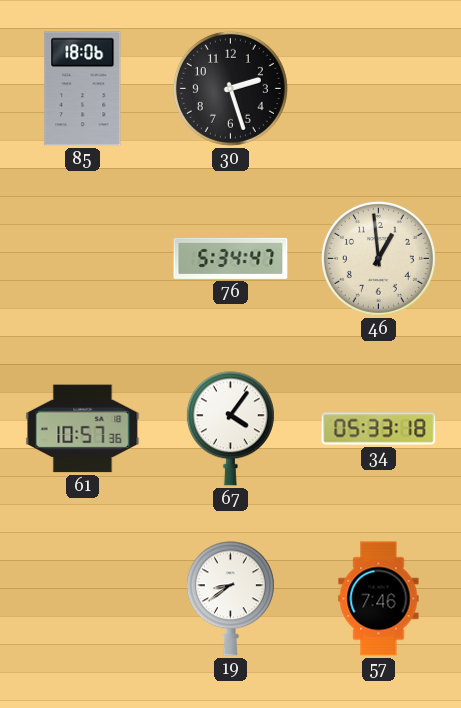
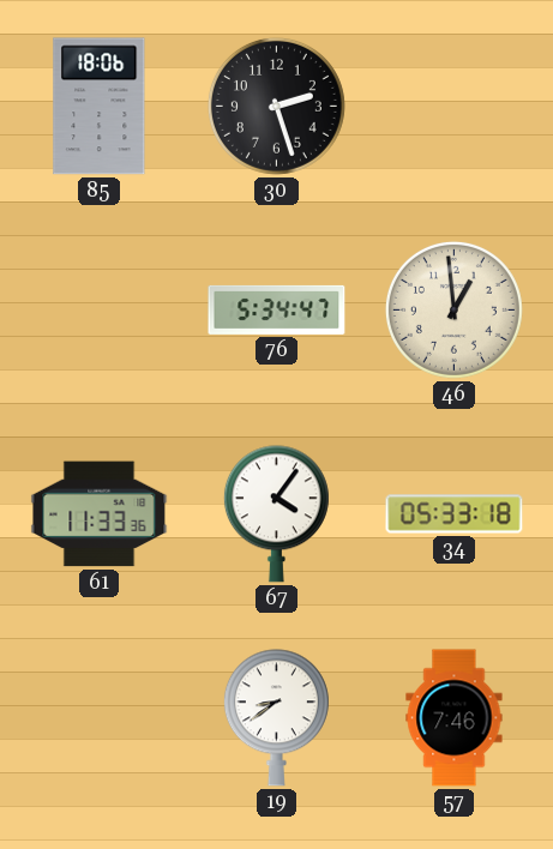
61: 10:57 -> 11:33 (100, 514)
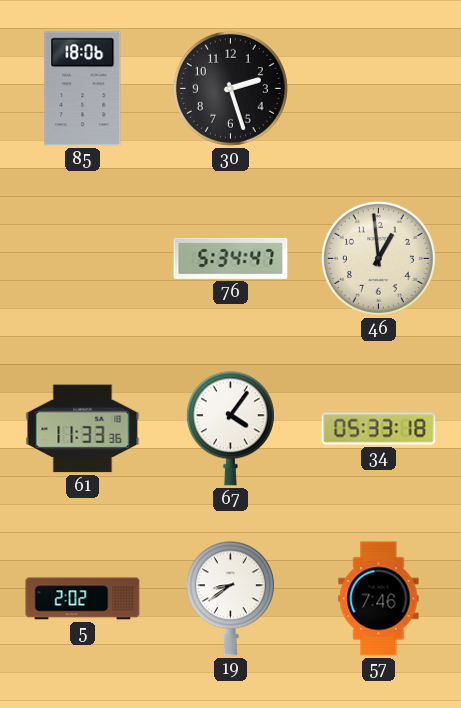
5: none -> 2:02 (83, 599)
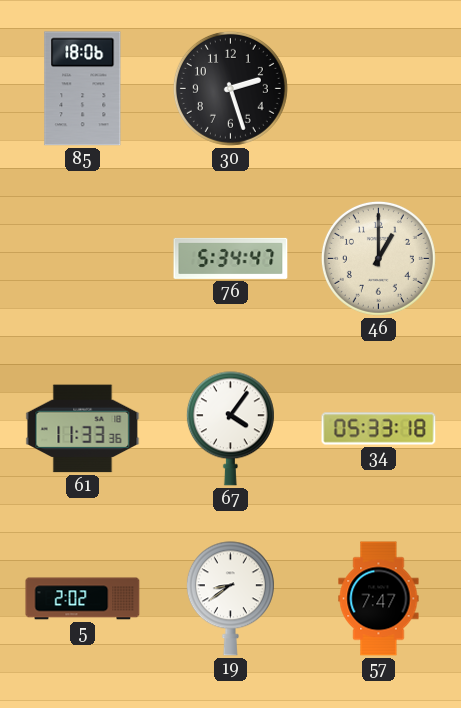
46: 12:59 -> 1:00 (378, 258)
57: 7:46 -> 7:47 (379, 599)
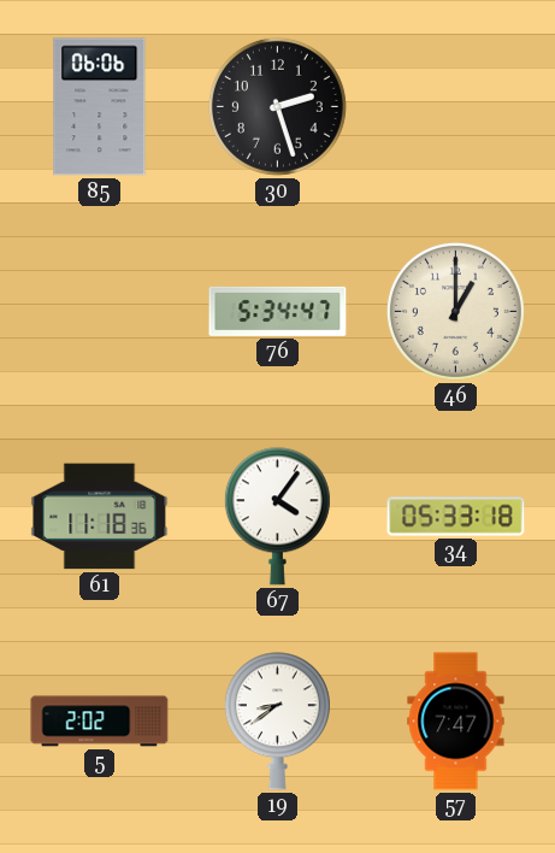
85: 18:06 -> 06:06 (100, 107)
61: 11:33 -> 11:18 (100, 517)
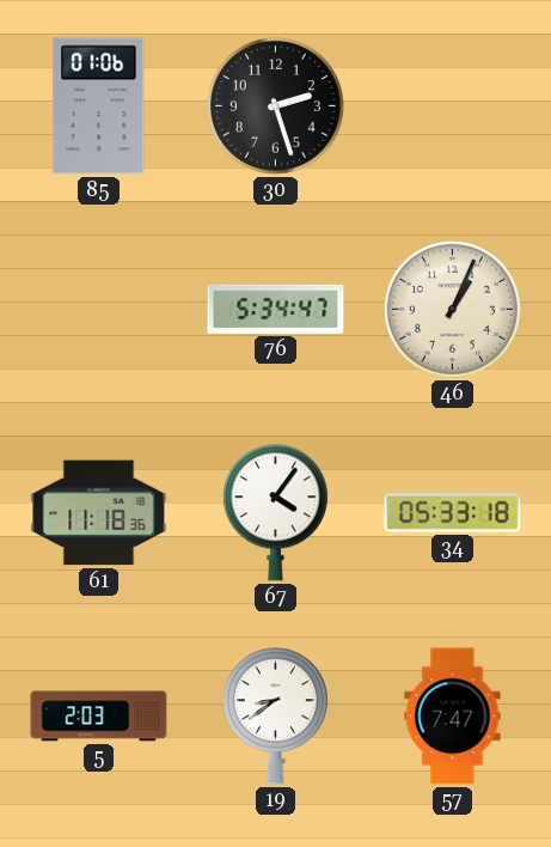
85: 06:06 -> 01:06 (99, 106)
46: 1:00 -> 1:04 (452, 309)
5: 2:02 -> 2:03 (99, 717)
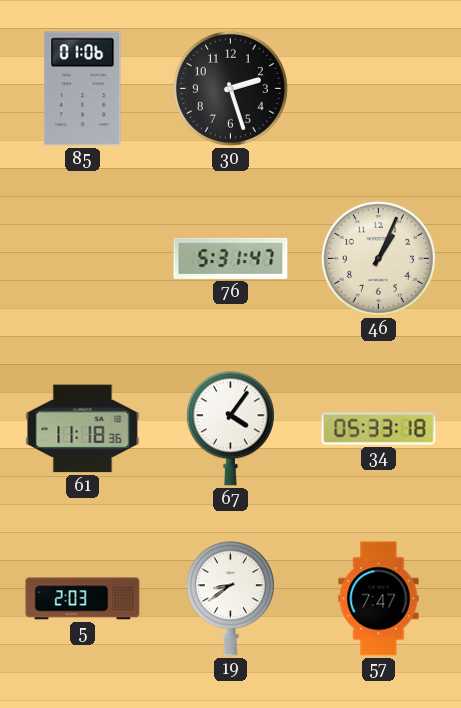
76: 5:34 -> 5:31 (231, 258)
